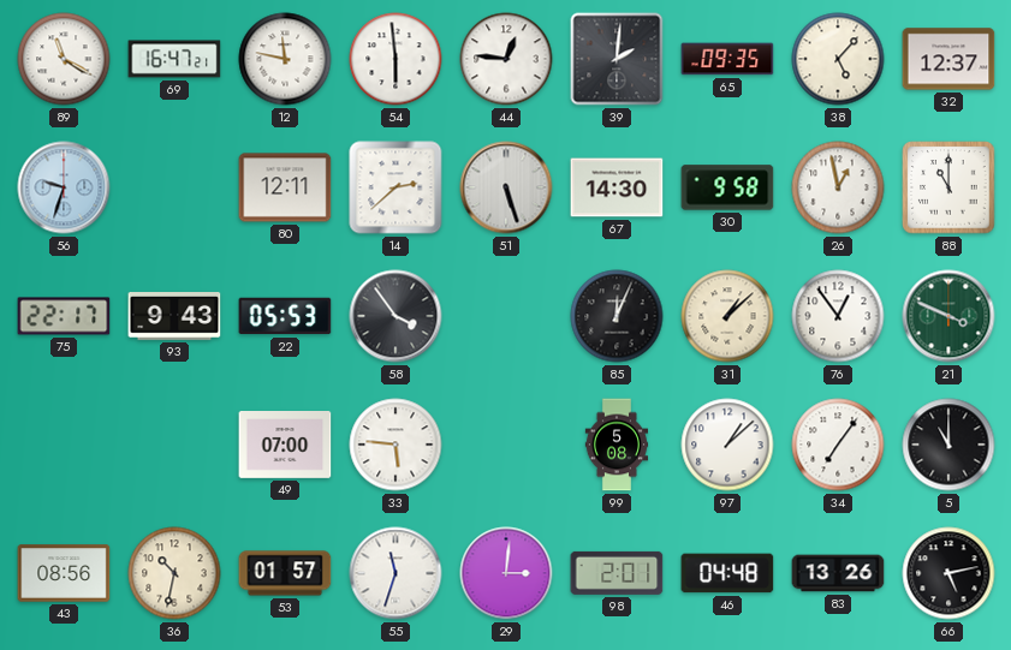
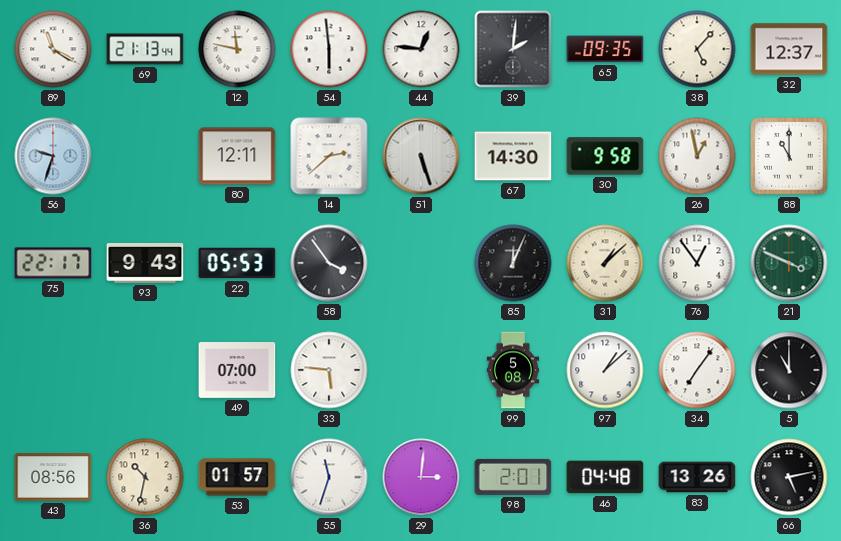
69: 16:47 -> 21:13 (145, 49)
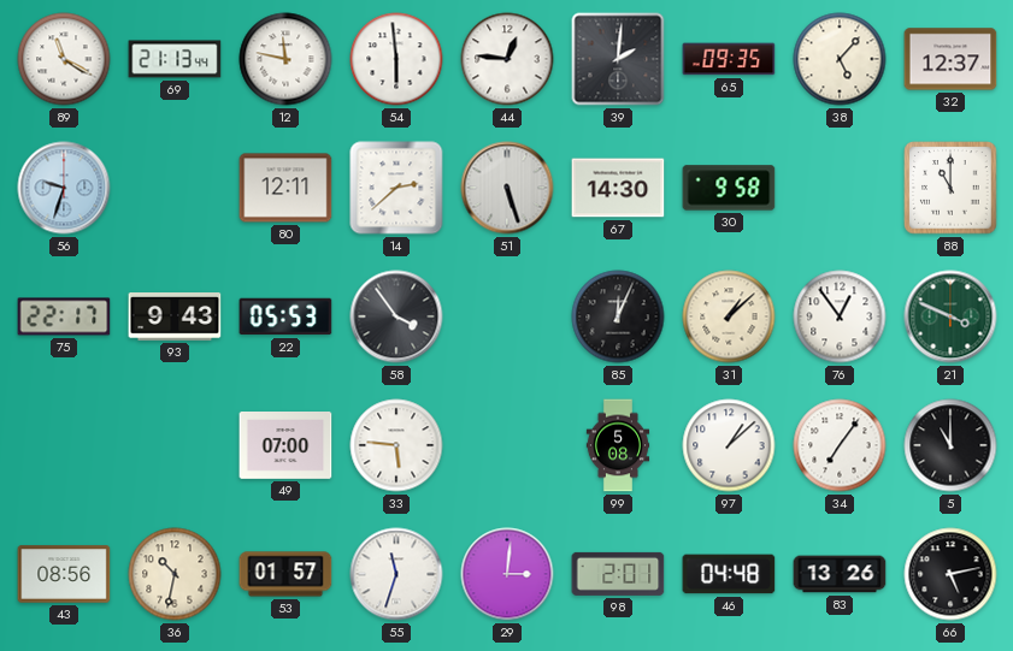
26: 12:58 -> none (697, 156)
